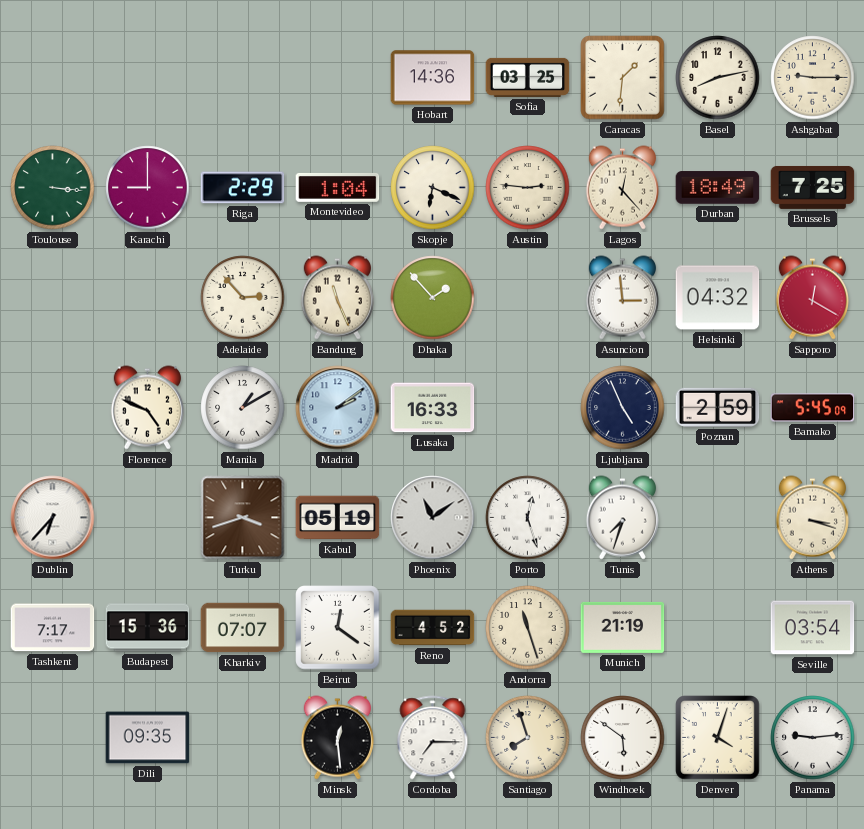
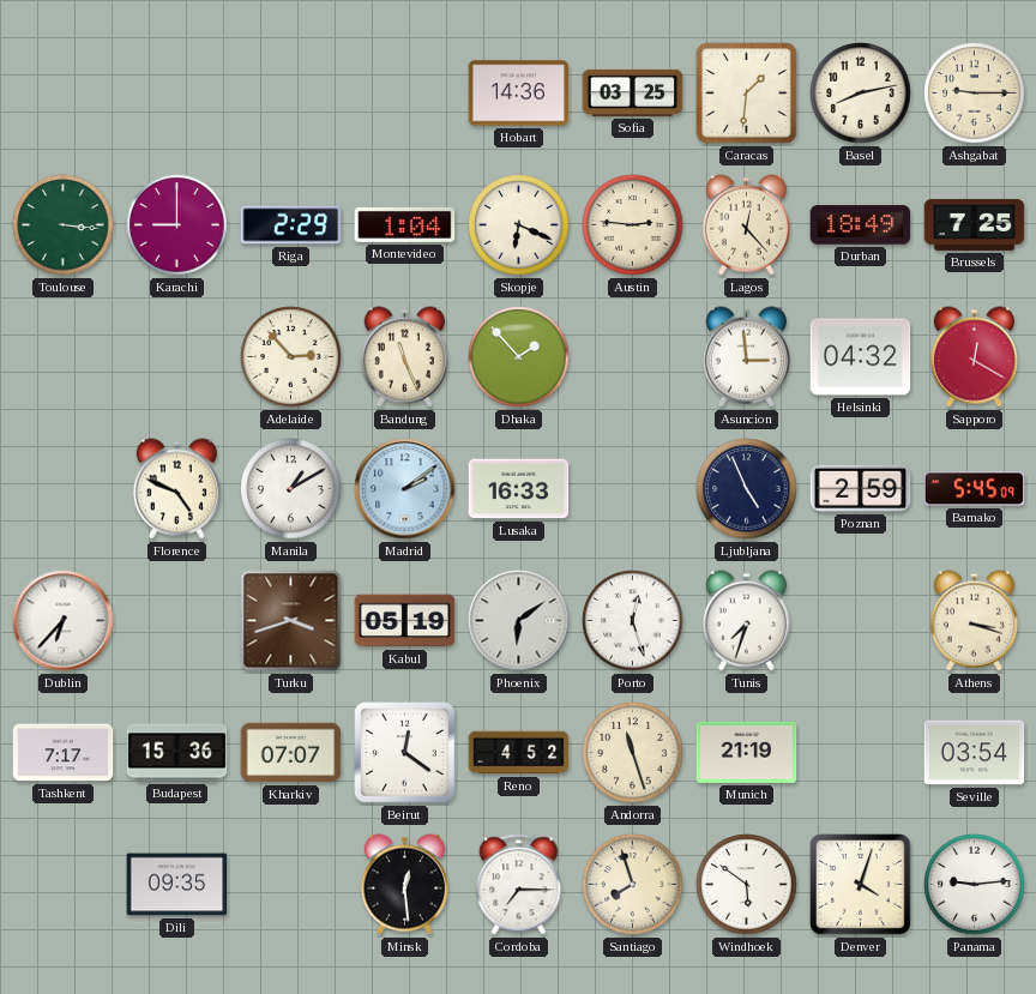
Phoenix: 11:09 -> 6:09 (519, 621)
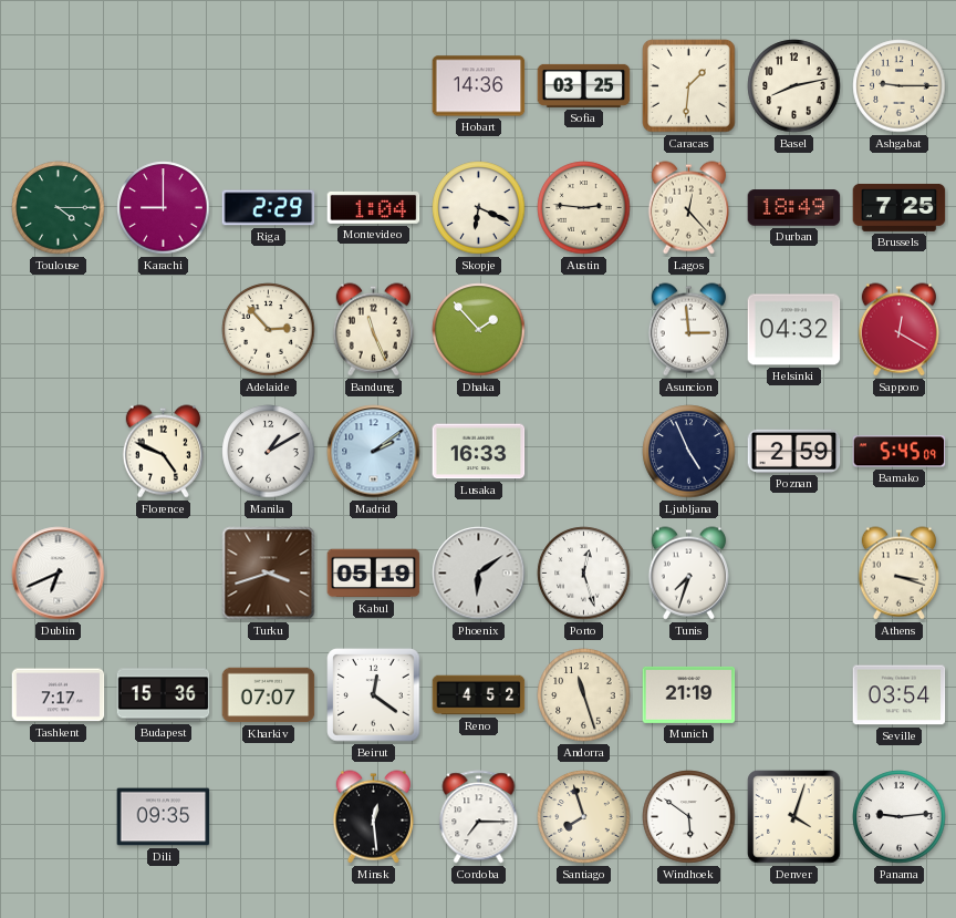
Toulouse: 3:16 -> 4:15 (59, 208)
Dublin: 6:37 -> 6:41 (59, 574)
